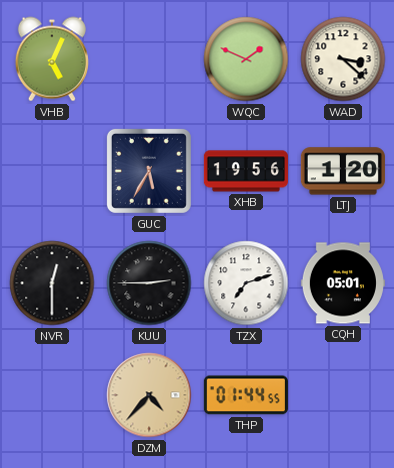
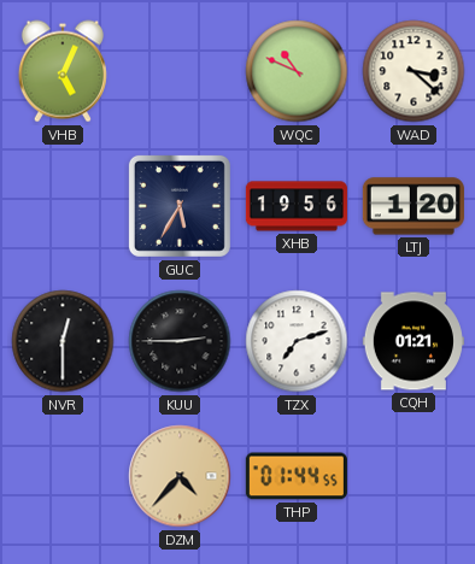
WQC: 1:49 -> 10:49 (297, 71)
CQH: 05:01 -> 01:21 (414, 341)
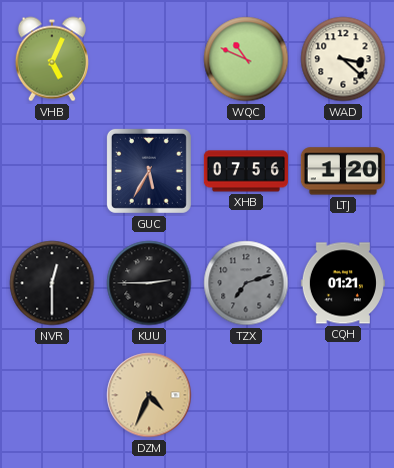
XHB: 19:56 -> 07:56 (246, 171)
TZX dial: white -> grey (246, 283)
DZM: 4:37 -> 4:34 (149, 395)
THP: 01:44 -> none (297, 476)
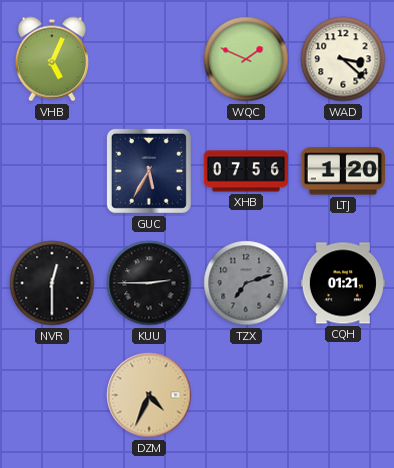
WQC: 10:49 -> 1:49 (246, 59)
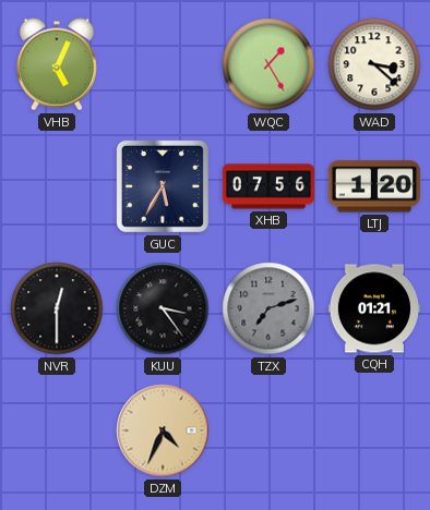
WQC: 1:49 -> 1:25 (268, 64)
KUU: 2:45 -> 3:24 (163, 308)
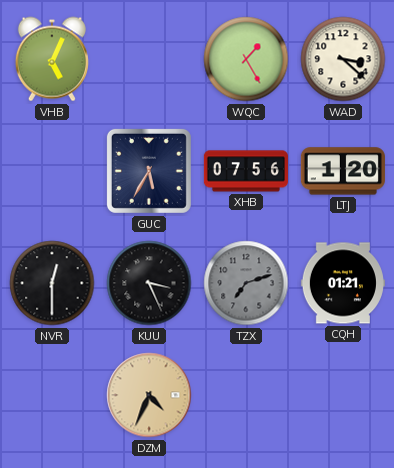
KUU: 3:24 -> 3:26 (149, 283)
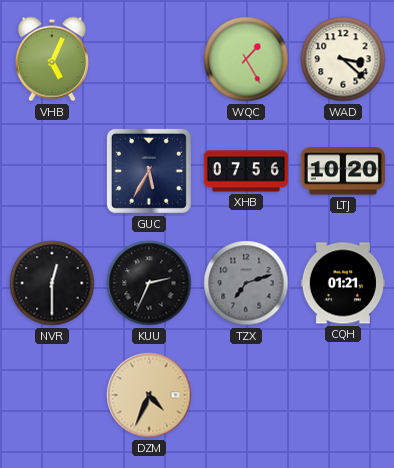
LTJ: 1:20 -> 10:20 (343, 171)
KUU: 3:26 -> 2:34 (149, 283)
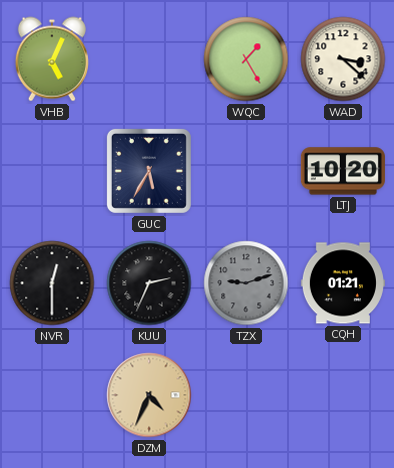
XHB: 07:56 -> none (246, 171)
TZX: 7:12 -> 9:12 (246, 283)
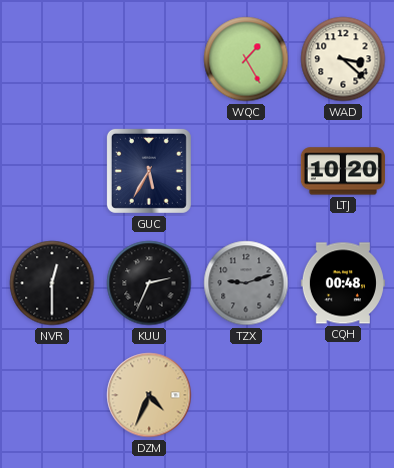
VHB: 5:04 -> none (52, 59)
CQH: 01:21 -> 00:48 (343, 283)
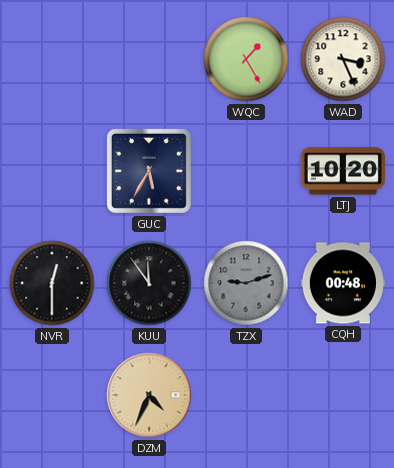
WAD: 3:22 -> 3:26 (343, 59)
KUU: 2:34 -> 11:54 (149, 283)
